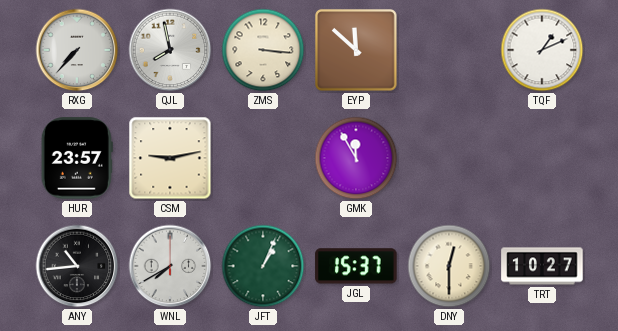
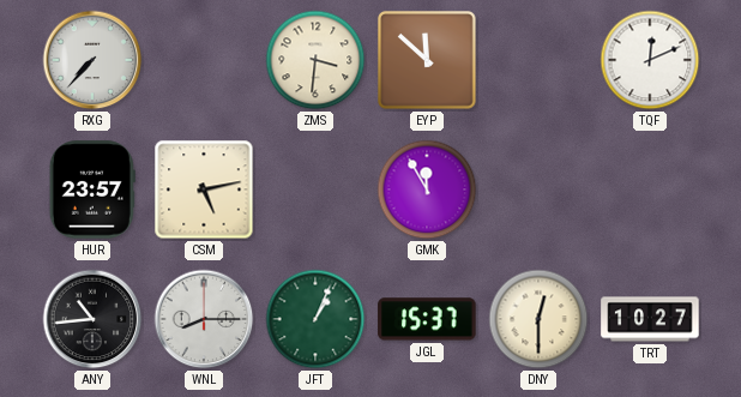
QJL: 7:58 -> none (170, 50)
ZMS: 3:16 -> 3:31 (315, 60)
TQF: 1:11 -> 12:11 (650, 60)
CSM: 9:13 -> 5:13 (204, 190)
WNL: 7:40 -> 8:15 (204, 319)
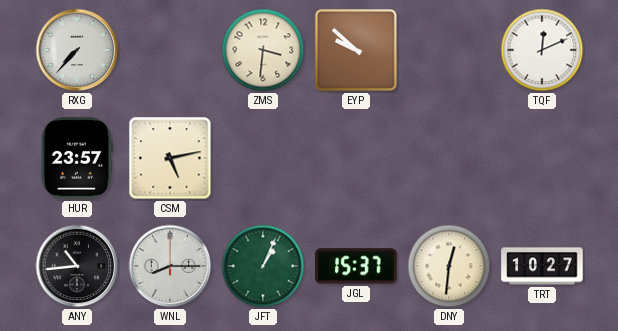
EYP: 11:52 -> 9:52 (357, 51)
GMK: 11:55 -> none (427, 190)
DNY: 12:30 -> 12:31 (449, 266)
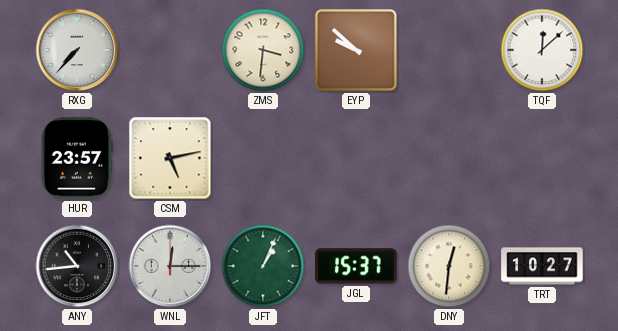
TQF: 12:11 -> 12:08 (542, 50)
WNL: 8:15 -> 12:15 (170, 266)
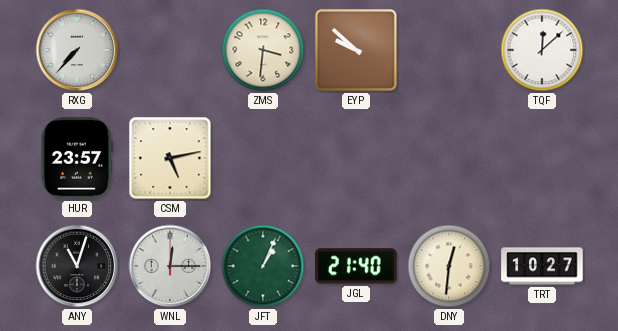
ANY: 10:44 -> 11:03 (77, 266)
JGL: 15:37 -> 21:40 (356, 266)
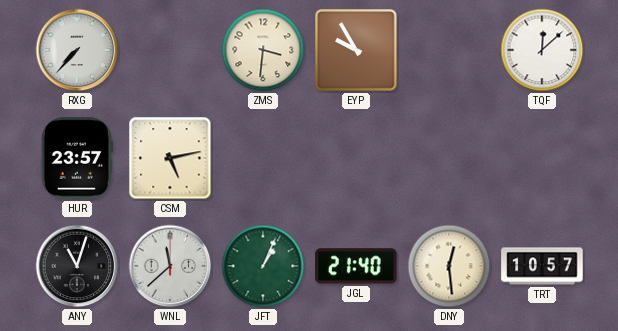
EYP: 9:52 -> 9:55 (357, 51)
WNL: 12:15 -> 11:38 (170, 266)
DNY: 12:31 -> 12:29 (449, 266)
TRT: 10:27 -> 10:57 (542, 266)
